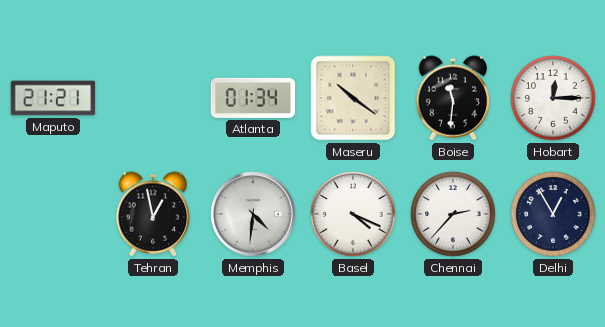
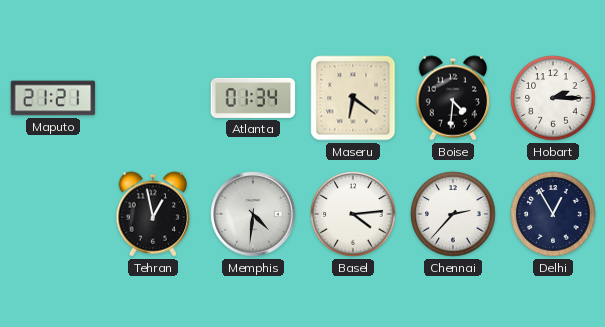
Maseru: 10:21 -> 6:21 (353, 98)
Boise: 11:31 -> 4:31 (453, 98)
Hobart: 12:15 -> 2:15 (553, 98)
Basel: 4:19 -> 4:14 (353, 214)
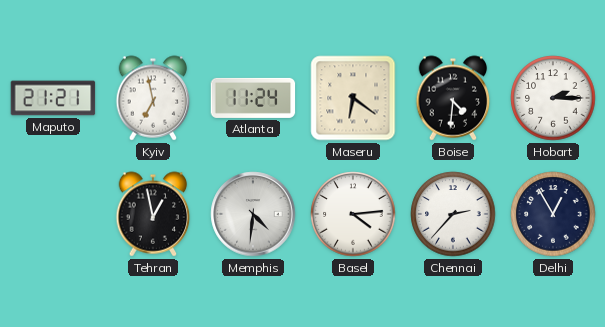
Kyiv: none -> 6:58 (153, 98)
Atlanta: 01:34 -> 11:24 (253, 98)
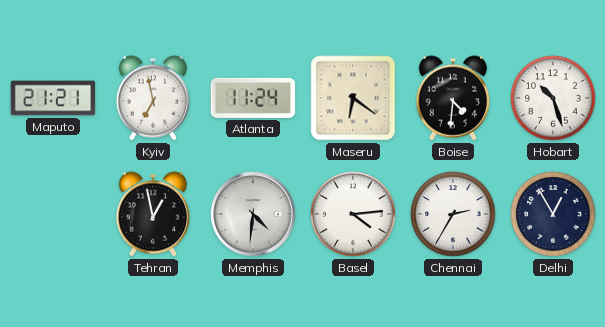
Hobart: 2:15 -> 10:27 (553, 98)
Chennai: 2:37 -> 2:35 (453, 214)
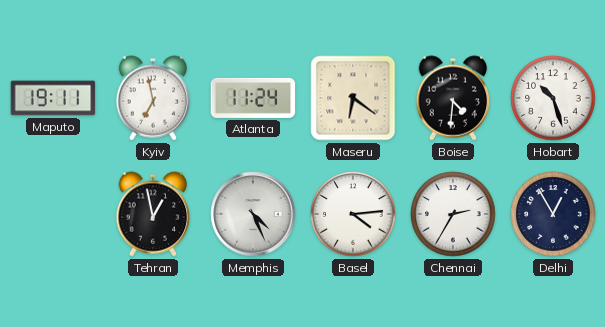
Maputo: 21:21 -> 19:11 (53, 98)
Memphis: 4:31 -> 4:26 (253, 214)
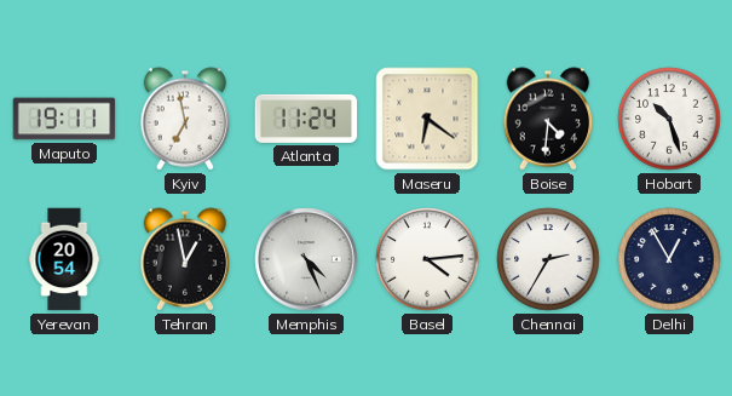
Yerevan: none -> 20:54 (64, 259)
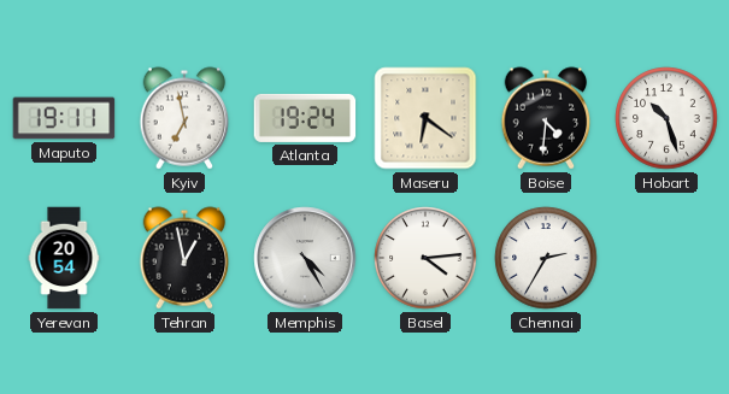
Atlanta: 11:24 -> 19:24 (305, 118)
Memphis: 4:26 -> 4:25 (305, 258)
Delhi: 12:55 -> none (669, 259)
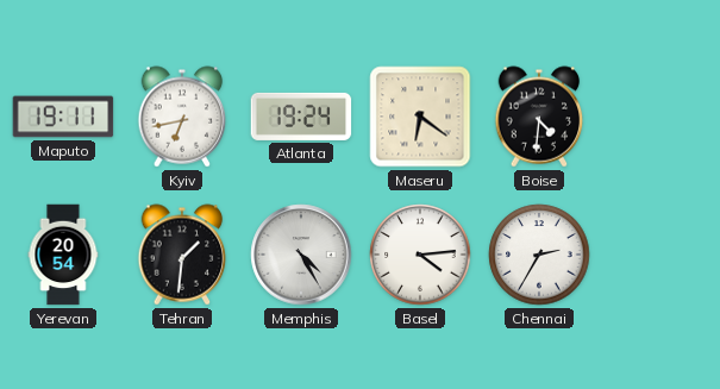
Kyiv: 6:58 -> 6:43 (182, 117)
Hobart: 10:27 -> none (666, 118)
Tehran: 12:58 -> 1:31 (182, 255)
